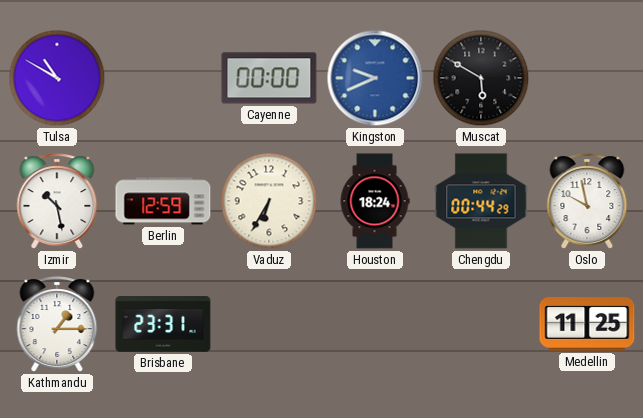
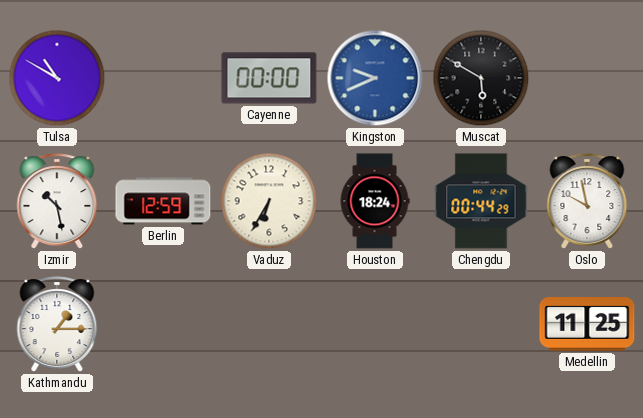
Brisbane: 23:31 -> none (163, 324)
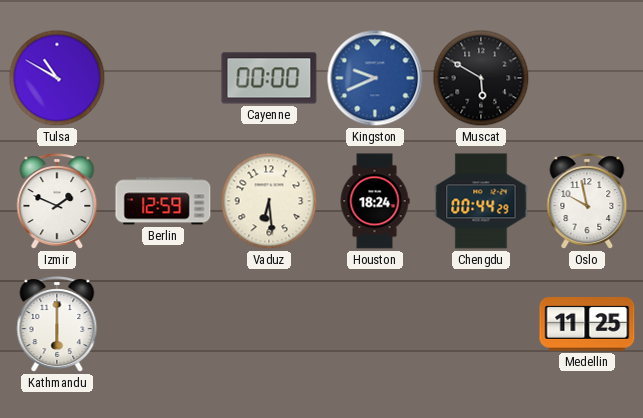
Izmir: 10:28 -> 1:49 (57, 201)
Vaduz: 6:35 -> 6:29 (269, 201)
Kathmandu: 1:15 -> 6:00 (57, 324)
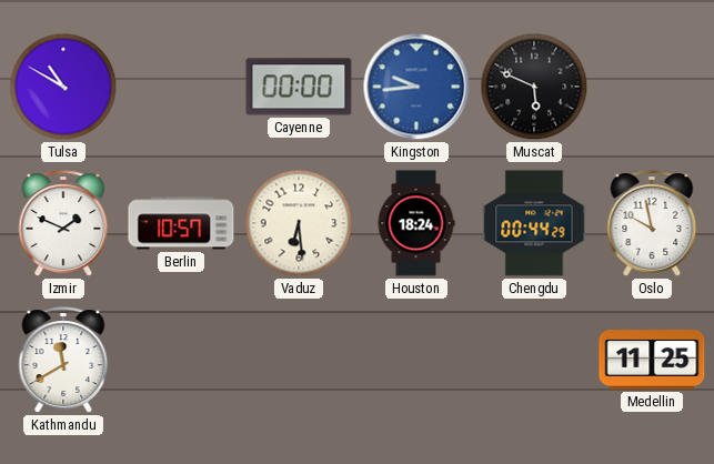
Kingston: 9:41 -> 9:44 (416, 87)
Muscat: 5:50 -> 5:49 (534, 87)
Berlin: 12:59 -> 10:57 (181, 223)
Kathmandu: 6:00 -> 11:40 (63, 360)
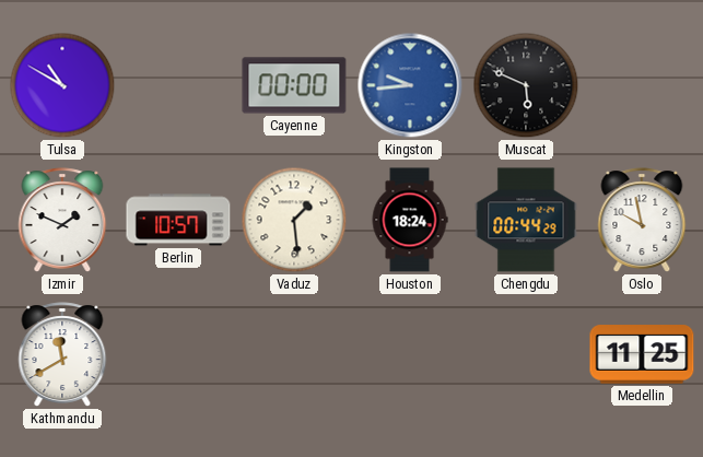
Vaduz: 6:29 -> 1:29 (294, 220)
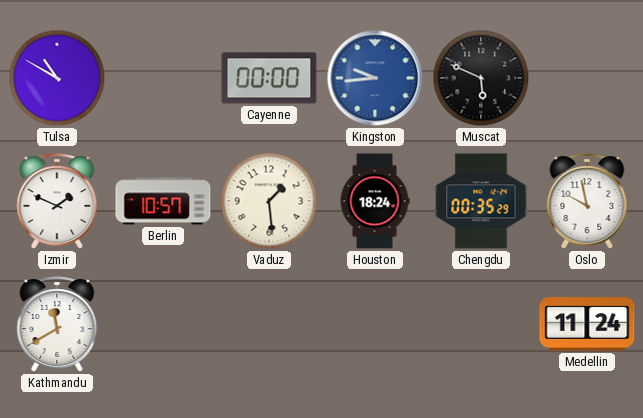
Chengdu: 00:44 -> 00:35 (481, 201)
Medellin: 11:25 -> 11:24 (587, 324)
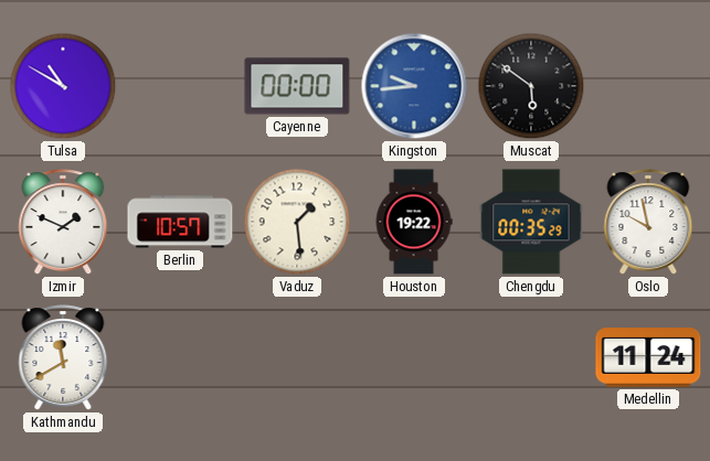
Muscat: 5:49 -> 5:51 (531, 86)
Houston: 18:24 -> 19:22 (414, 222)
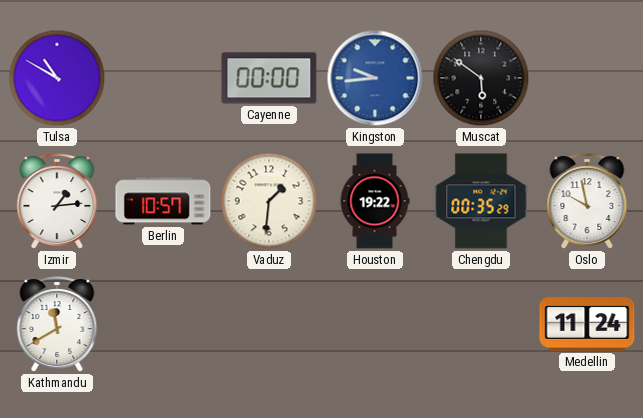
Izmir: 1:49 -> 1:14 (57, 201)
Vaduz: 1:29 -> 1:31 (269, 201)
